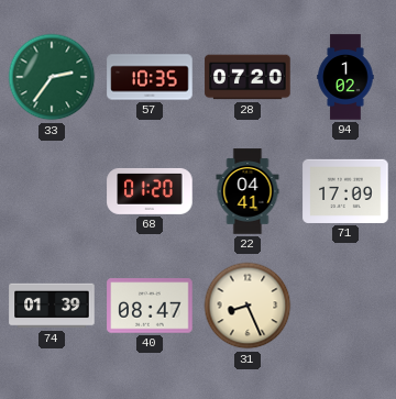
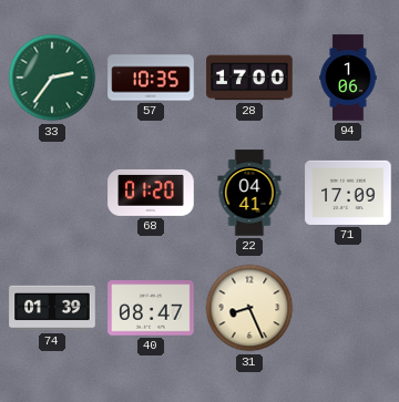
28: 07:20 -> 17:00 (249, 78)
94: 1:02 -> 1:06 (348, 78)
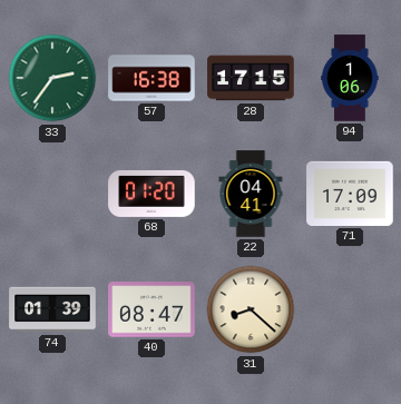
57: 10:35 -> 16:38 (151, 78)
28: 17:00 -> 17:15 (251, 78)
31: 8:26 -> 8:22 (251, 309)
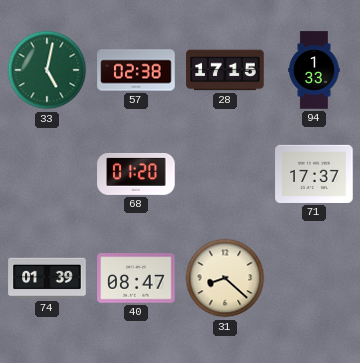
33: 2:36 -> 5:02 (47, 70)
57: 16:38 -> 02:38 (136, 70)
94: 1:06 -> 1:33 (314, 70)
22: 04:41 -> none (251, 194)
71: 17:09 -> 17:37 (314, 174)
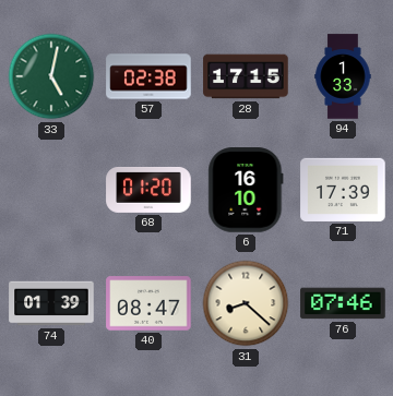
6: none -> 16:10 (246, 190)
71: 17:37 -> 17:39 (343, 190)
76: none -> 07:46 (343, 303)
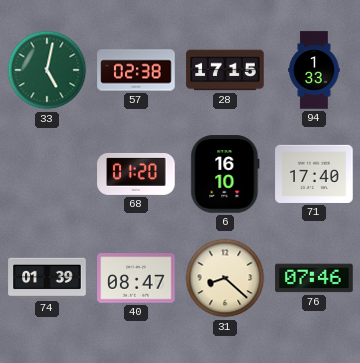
71: 17:39 -> 17:40 (314, 174)
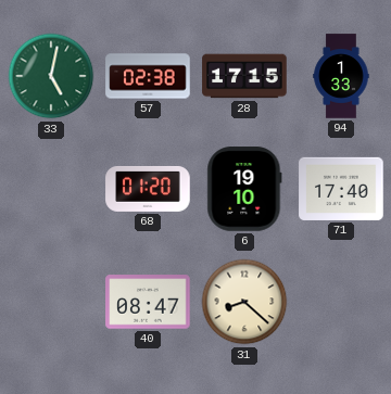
6: 16:10 -> 19:10 (244, 189)
74: 01:39 -> none (47, 278)
76: 07:46 -> none (314, 278)
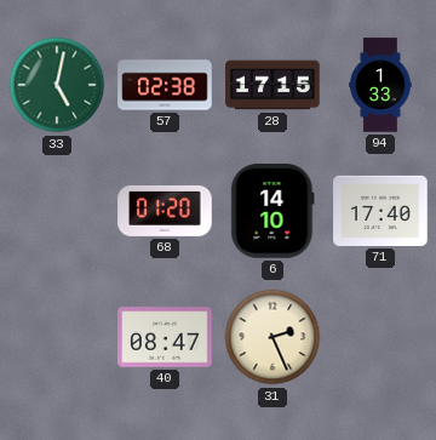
6: 19:10 -> 14:10 (272, 211)
31: 8:22 -> 2:26 (272, 337)
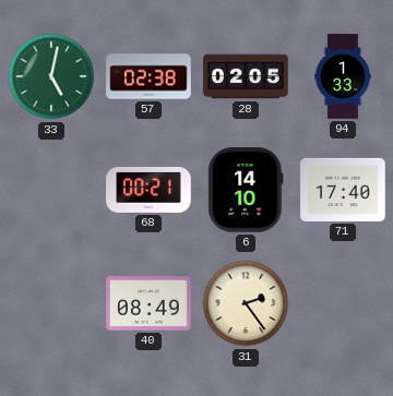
28: 17:15 -> 02:05 (246, 76)
68: 01:20 -> 00:21 (148, 190)
40: 08:47 -> 08:49 (148, 303)
31: 2:26 -> 2:24 (246, 303)
